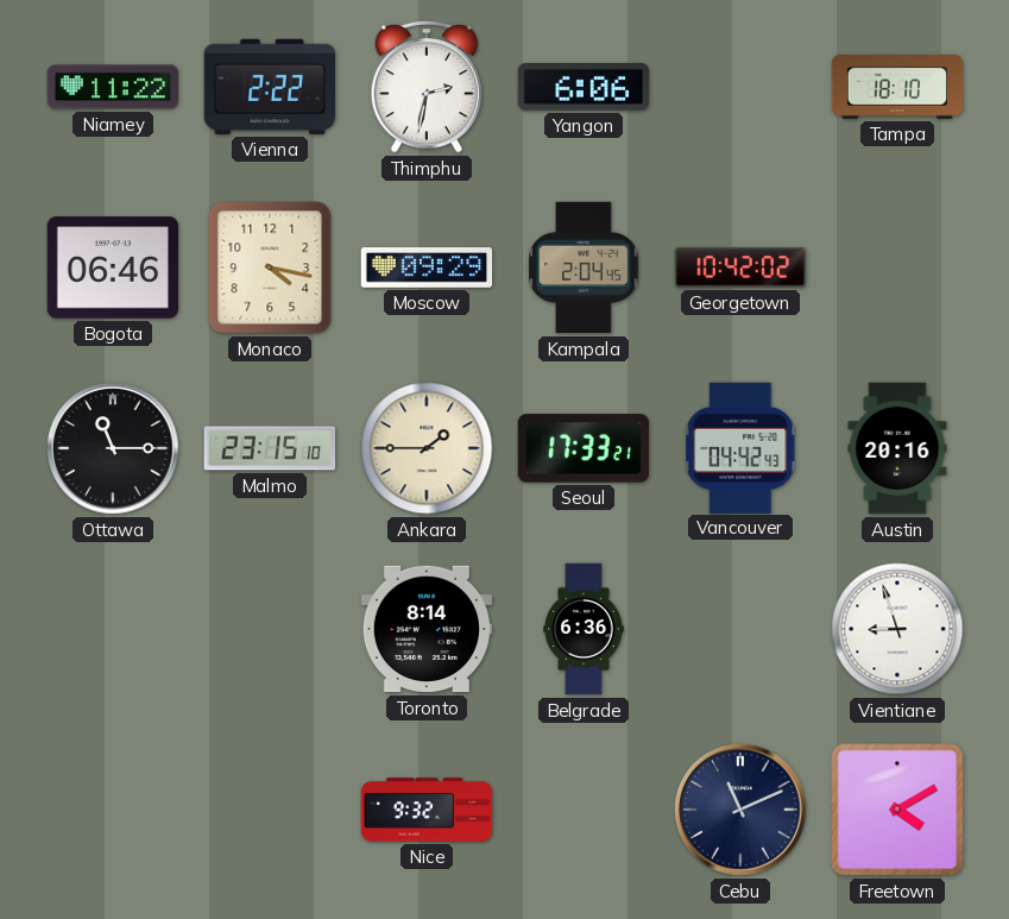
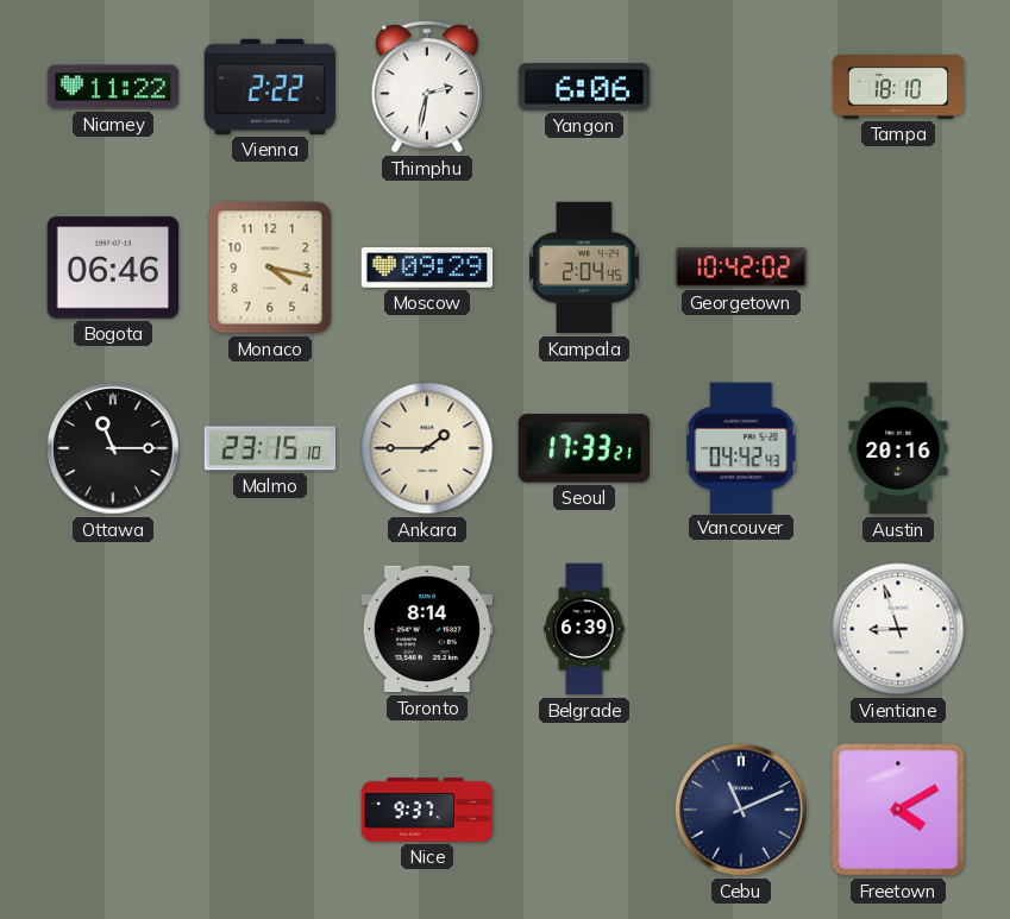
Belgrade: 6:36 -> 6:39 (584, 629)
Nice: 9:32 -> 9:37 (427, 810)
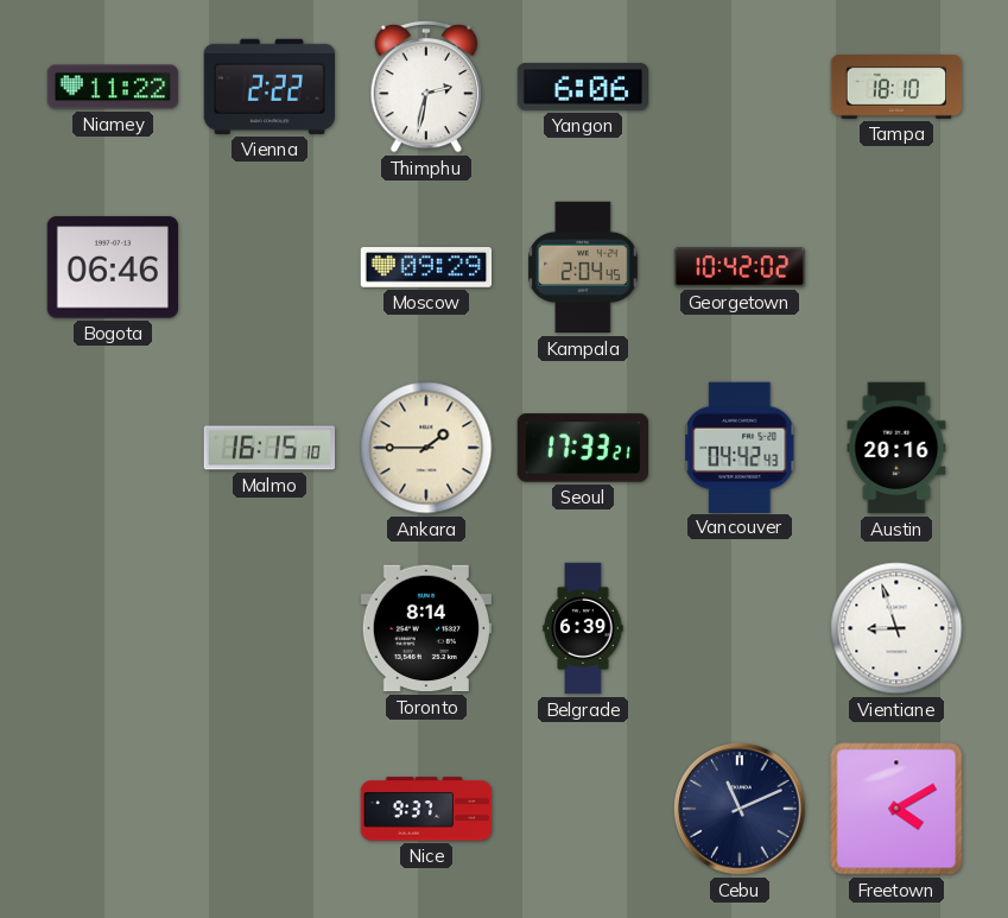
Monaco: 4:17 -> none (270, 267)
Ottawa: 11:15 -> none (113, 448)
Malmo: 23:15 -> 16:15 (270, 448)
